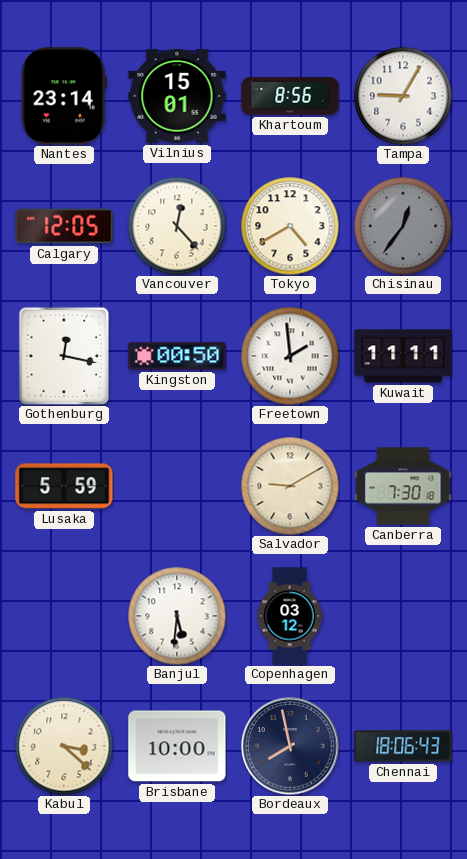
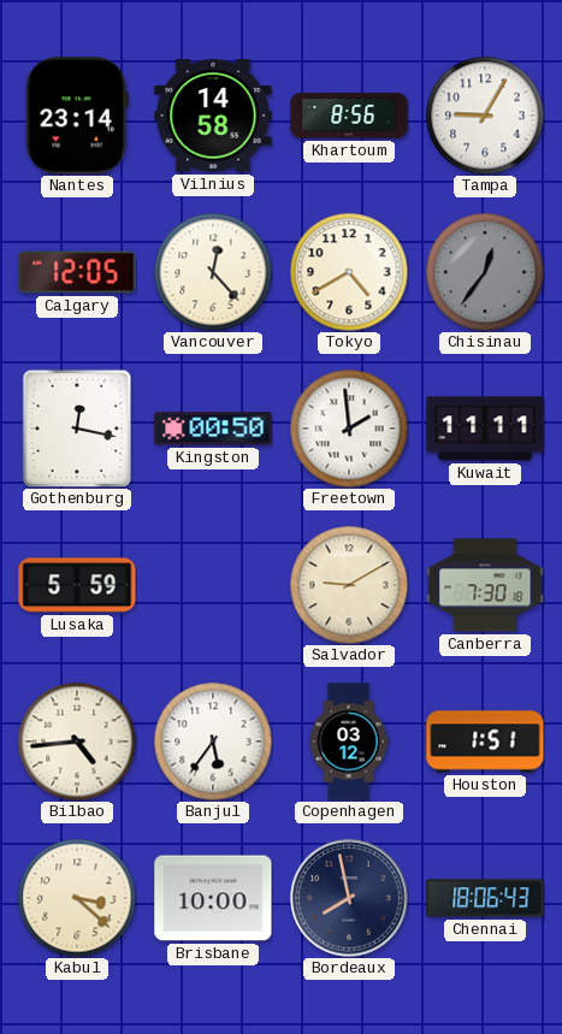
Vilnius: 15:01 -> 14:58 (213, 116)
Bilbao: none -> 4:44 (77, 741)
Banjul: 5:31 -> 5:36 (213, 741)
Houston: none -> 1:51 (485, 741)
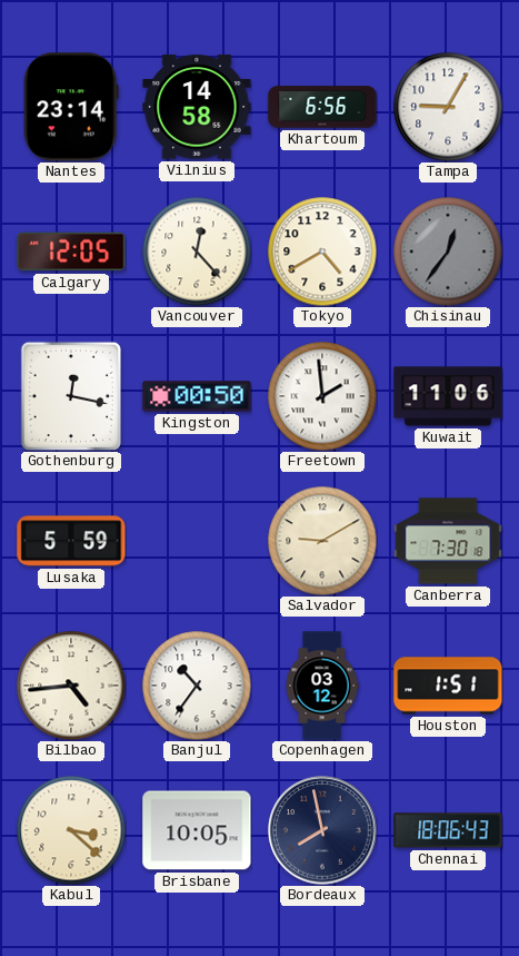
Khartoum: 8:56 -> 6:56 (322, 107)
Kuwait: 11:11 -> 11:06 (448, 396)
Banjul: 5:36 -> 10:36 (197, 686)
Brisbane: 10:00 -> 10:05 (197, 830)
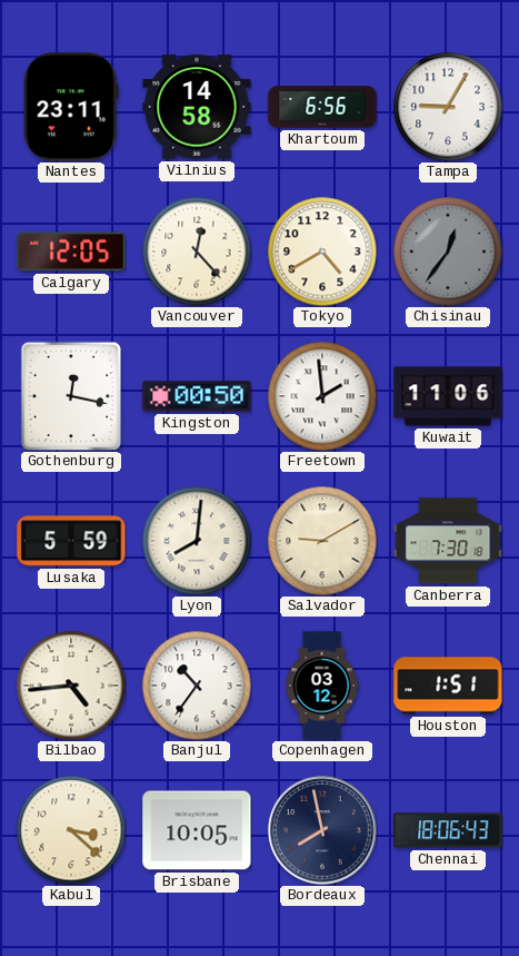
Nantes: 23:14 -> 23:11 (71, 107)
Lyon: none -> 8:01 (197, 541)
